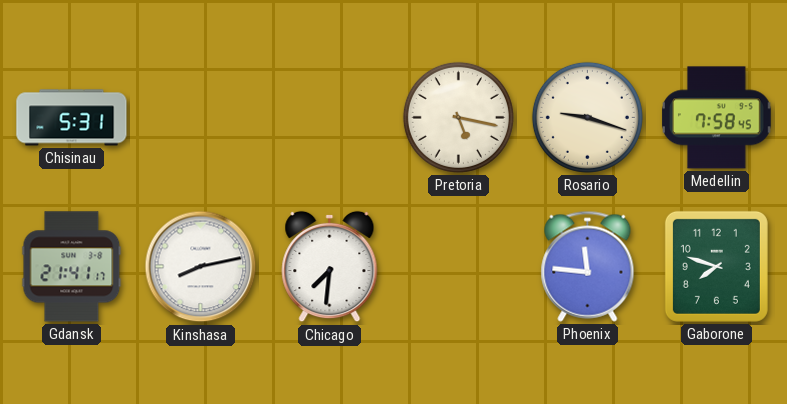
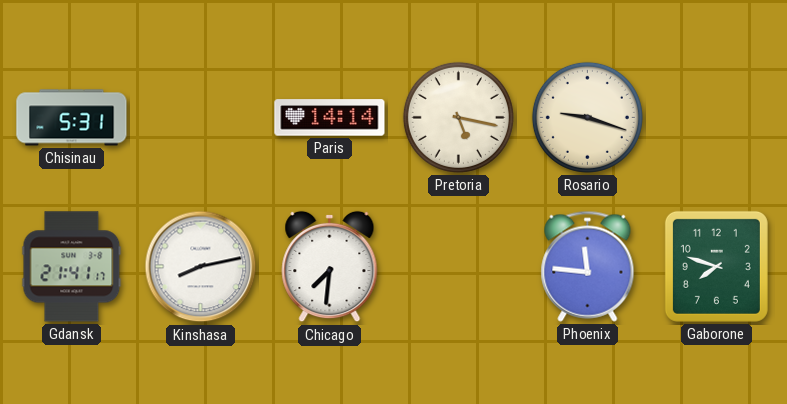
Paris: none -> 14:14 (330, 118)
Medellin: 7:58 -> none (717, 118)
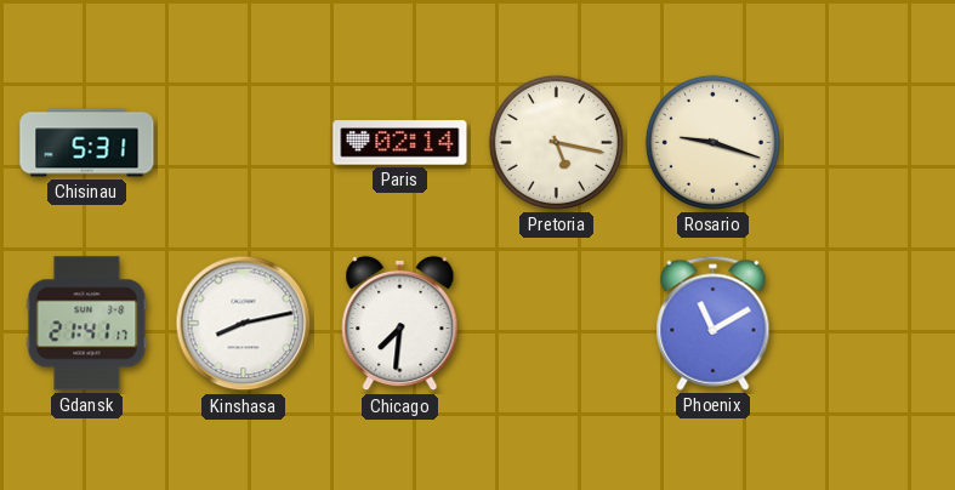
Paris: 14:14 -> 02:14 (400, 143)
Phoenix: 11:46 -> 11:10 (714, 323)
Gaborone: 7:48 -> none (716, 266)
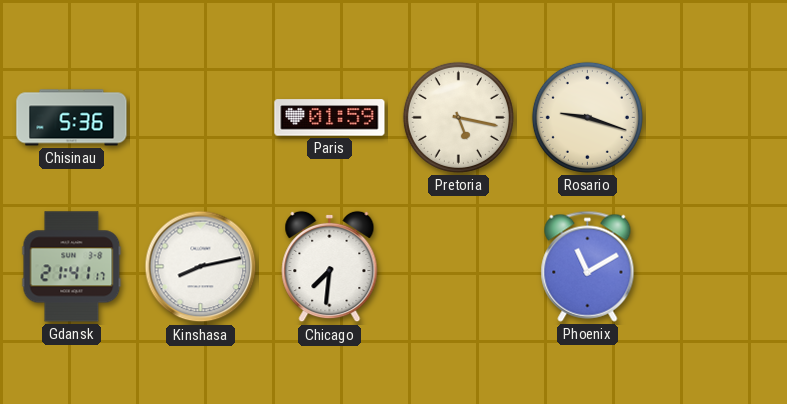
Chisinau: 5:31 -> 5:36 (72, 118)
Paris: 02:14 -> 01:59 (330, 118)
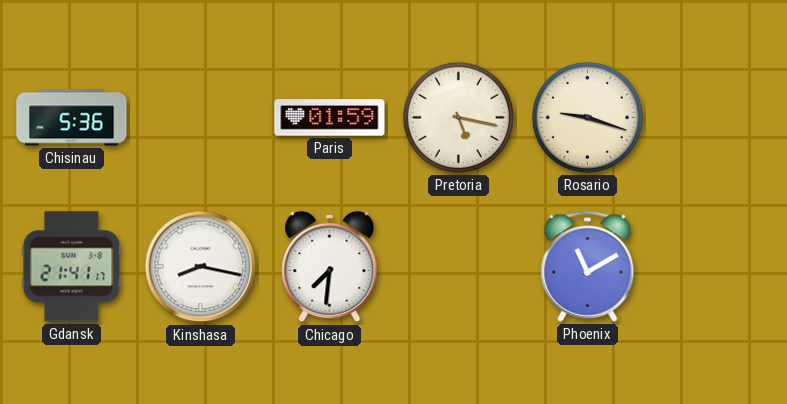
Kinshasa: 8:13 -> 8:17 (201, 267)
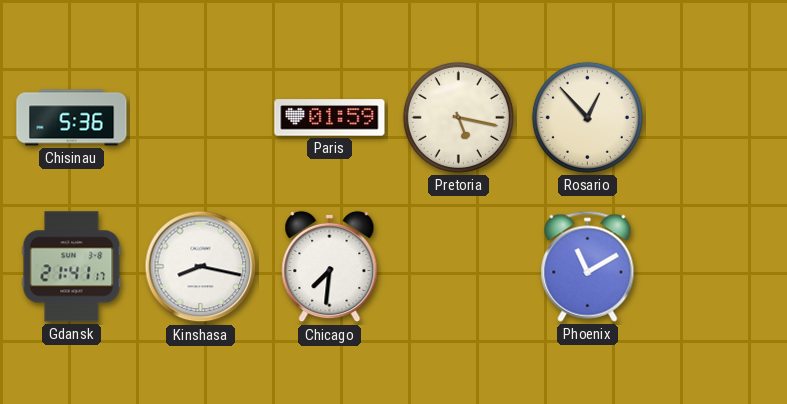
Rosario: 9:18 -> 12:53 (587, 117)
